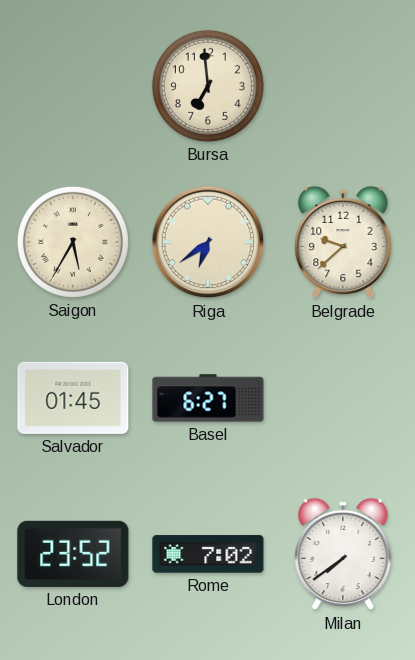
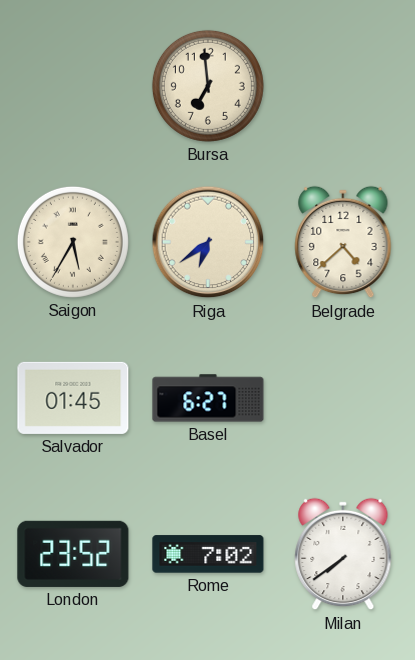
Belgrade: 9:38 -> 4:38 (343, 242)
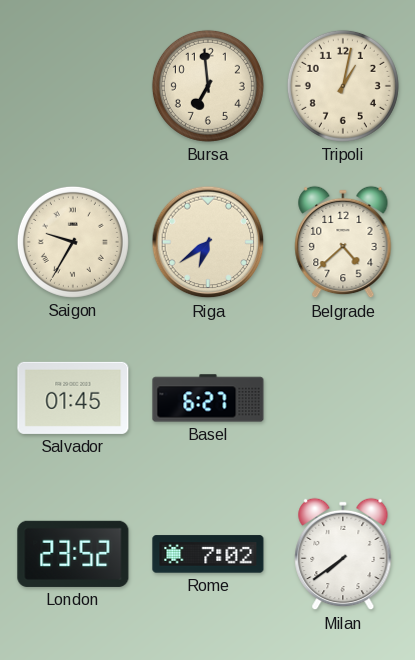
Tripoli: none -> 1:02 (343, 86)
Saigon: 5:35 -> 9:35 (73, 242)
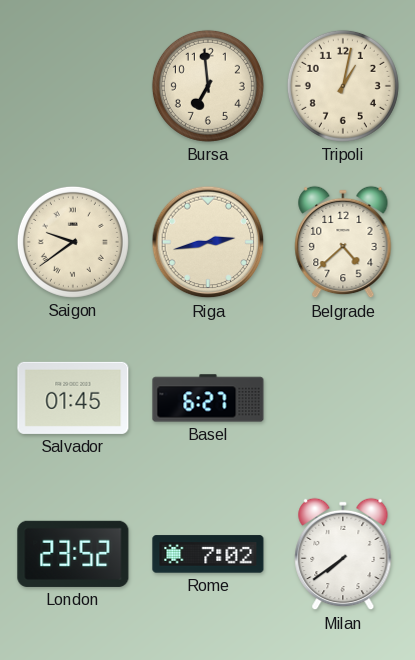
Saigon: 9:35 -> 9:39 (73, 242)
Riga: 6:39 -> 2:43 (208, 242)
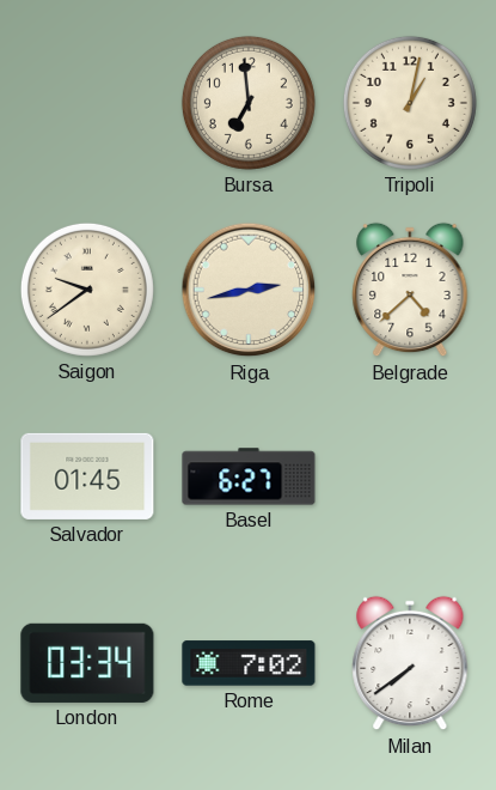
London: 23:52 -> 03:34 (87, 663)
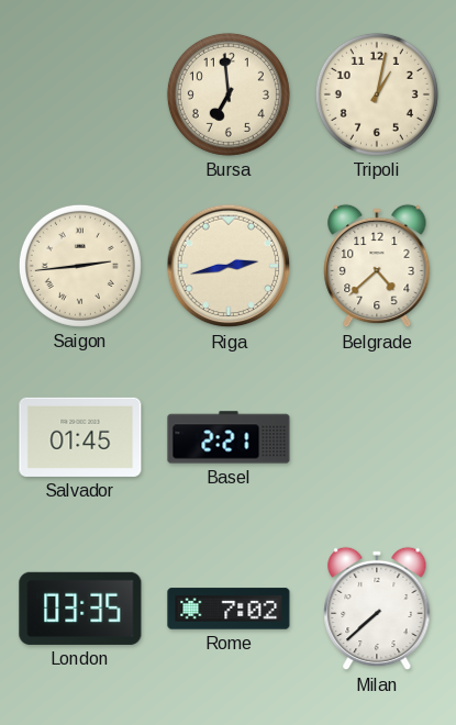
Saigon: 9:39 -> 2:44 (80, 266)
Basel: 6:27 -> 2:21 (229, 437)
London: 03:34 -> 03:35 (80, 609)
Milan: 7:39 -> 7:38 (377, 609)
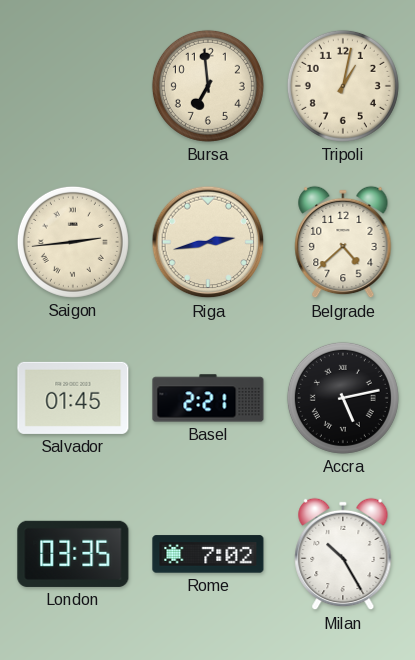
Accra: none -> 5:13 (343, 398)
Milan: 7:38 -> 10:25 (343, 554)
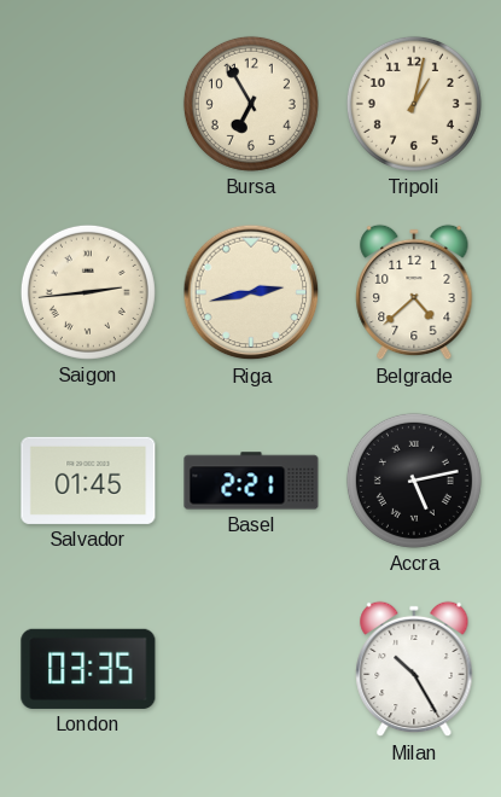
Bursa: 6:59 -> 6:55 (251, 104)
Rome: 7:02 -> none (208, 554)
